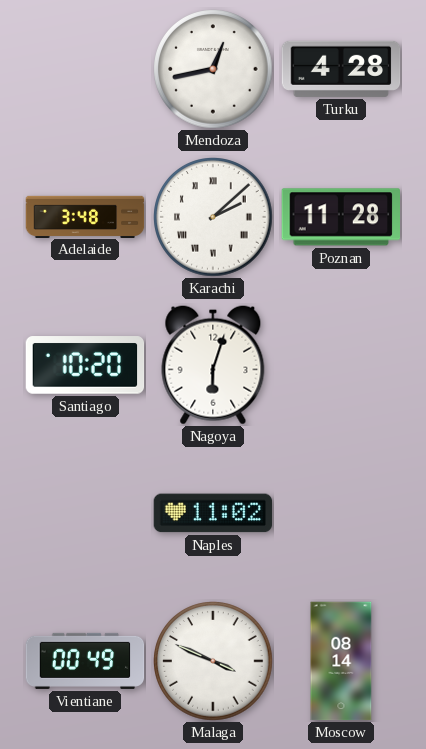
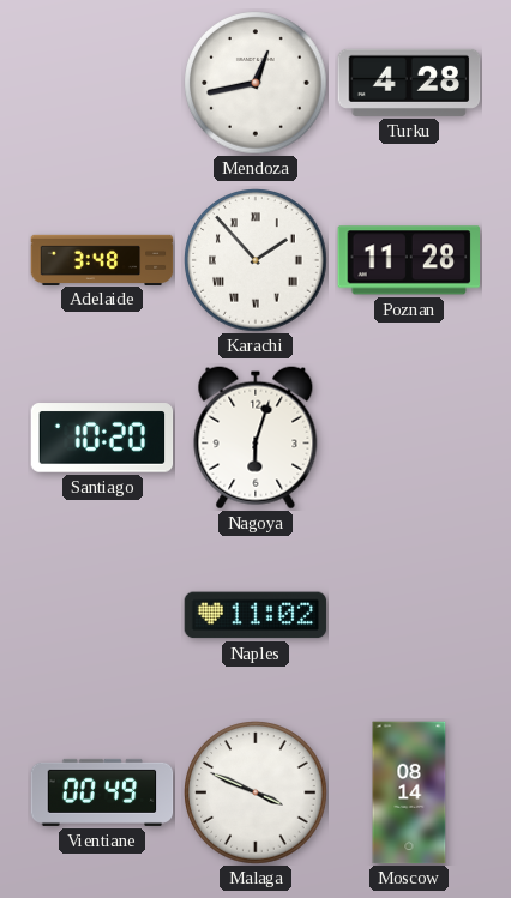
Karachi: 2:08 -> 1:53 (256, 260)
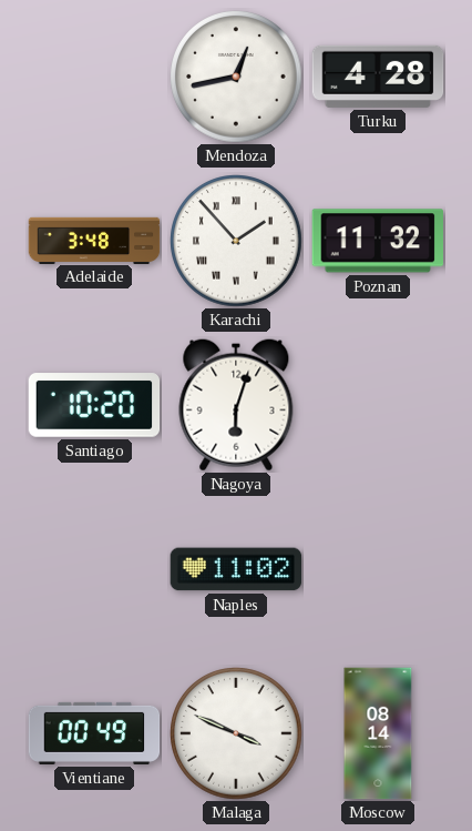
Poznan: 11:28 -> 11:32 (377, 241)
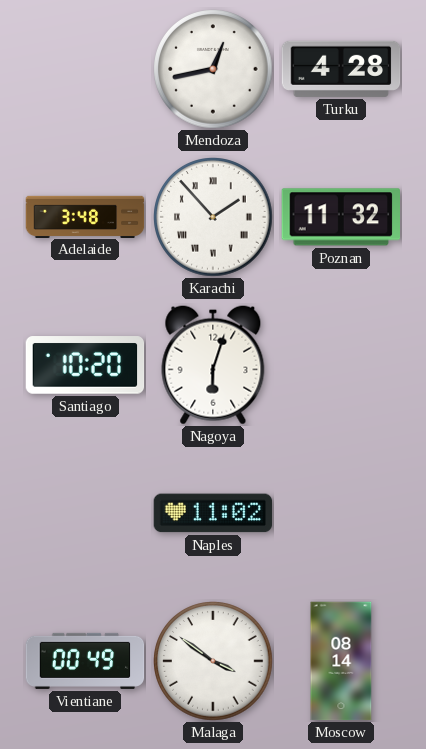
Malaga: 3:49 -> 3:51 (213, 661)
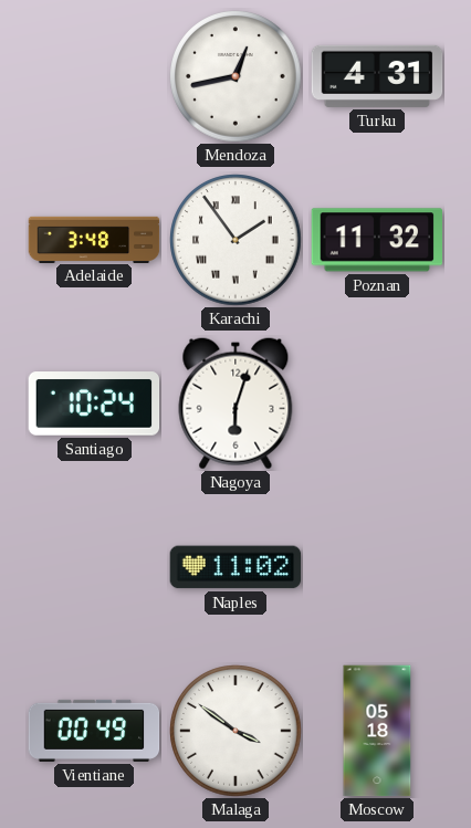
Turku: 4:28 -> 4:31 (377, 76)
Karachi: 1:53 -> 1:54 (236, 240)
Santiago: 10:20 -> 10:24 (94, 403)
Moscow: 08:14 -> 05:18 (377, 731)
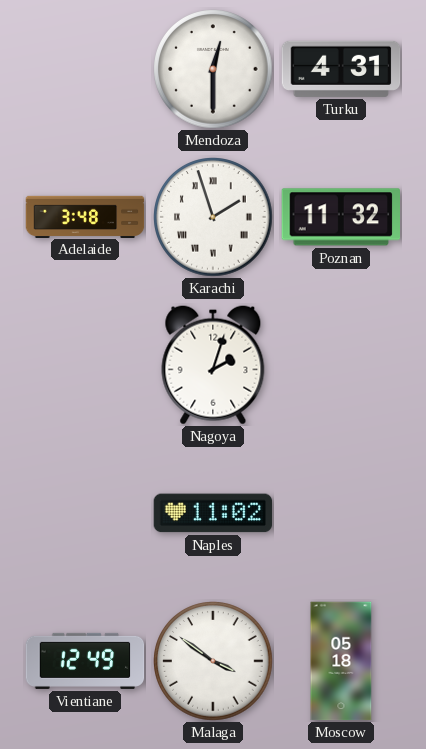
Mendoza: 12:43 -> 12:30 (213, 69)
Karachi: 1:54 -> 1:57 (213, 217)
Santiago: 10:24 -> none (94, 403)
Nagoya: 6:03 -> 2:03 (213, 365)
Vientiane: 00:49 -> 12:49 (85, 661)
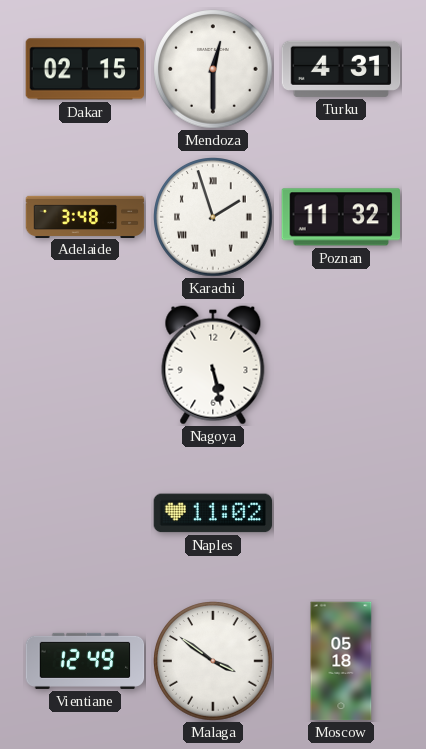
Dakar: none -> 02:15 (85, 69)
Nagoya: 2:03 -> 5:28 (213, 365)
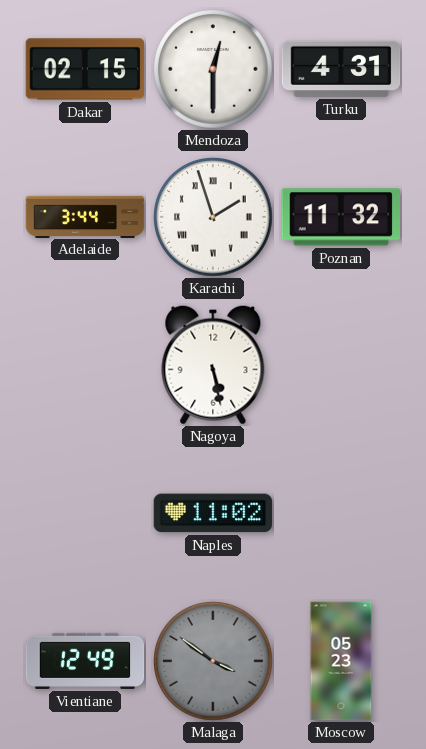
Adelaide: 3:48 -> 3:44 (85, 216)
Malaga dial: white -> grey (213, 661)
Moscow: 05:18 -> 05:23 (341, 661)
